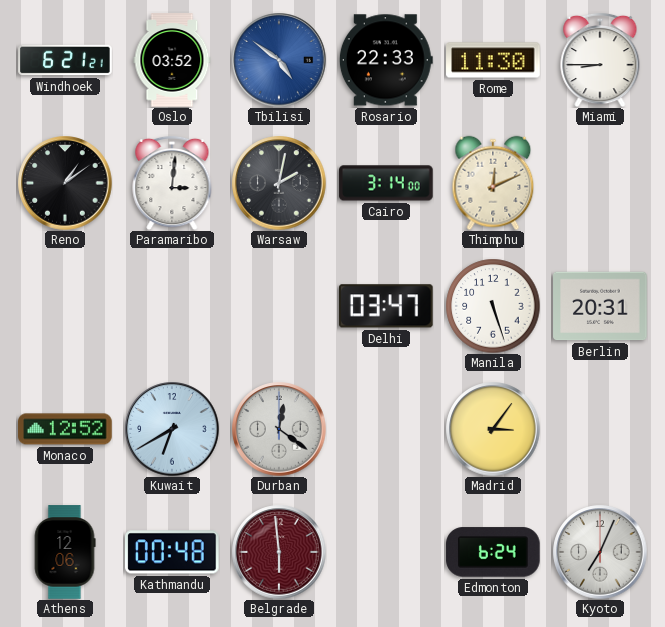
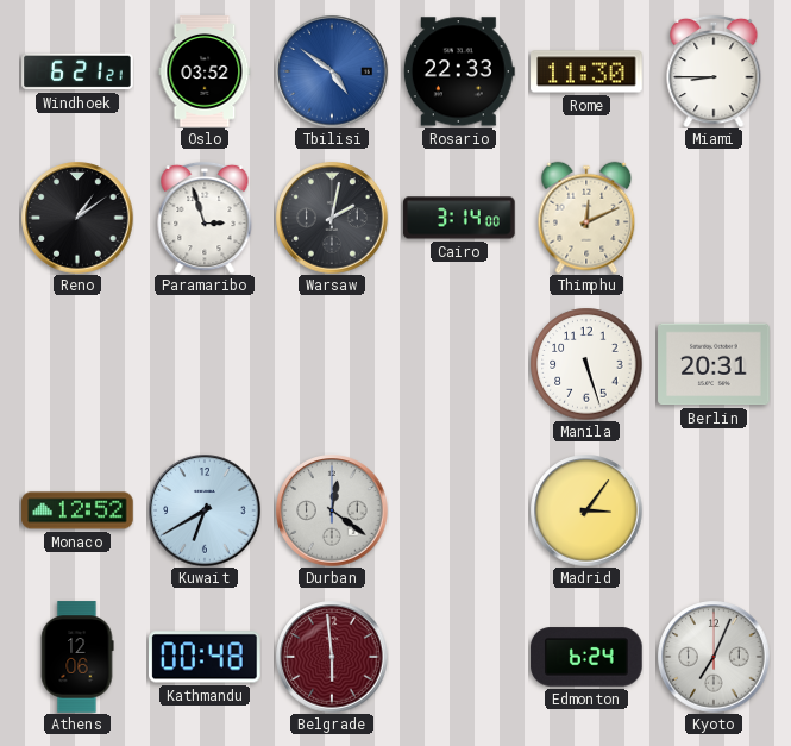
Paramaribo: 3:01 -> 2:57 (205, 218)
Delhi: 03:47 -> none (386, 306)
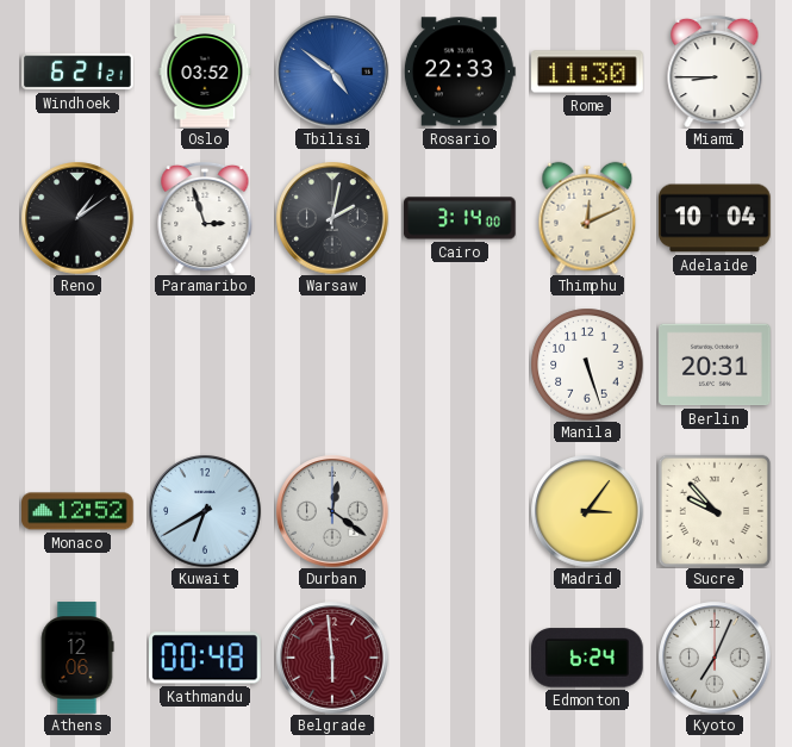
Adelaide: none -> 10:04 (715, 218)
Sucre: none -> 9:53 (715, 511)
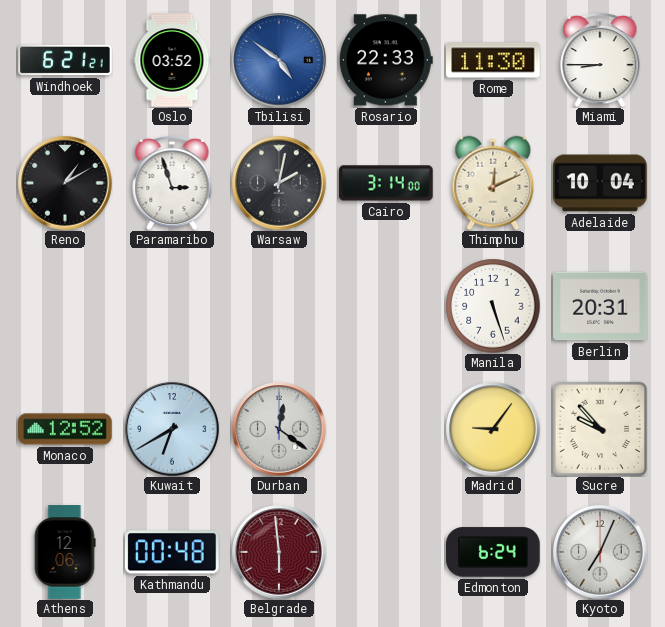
Reno: 1:09 -> 1:10 (65, 183)
Madrid: 3:06 -> 9:06 (493, 429)
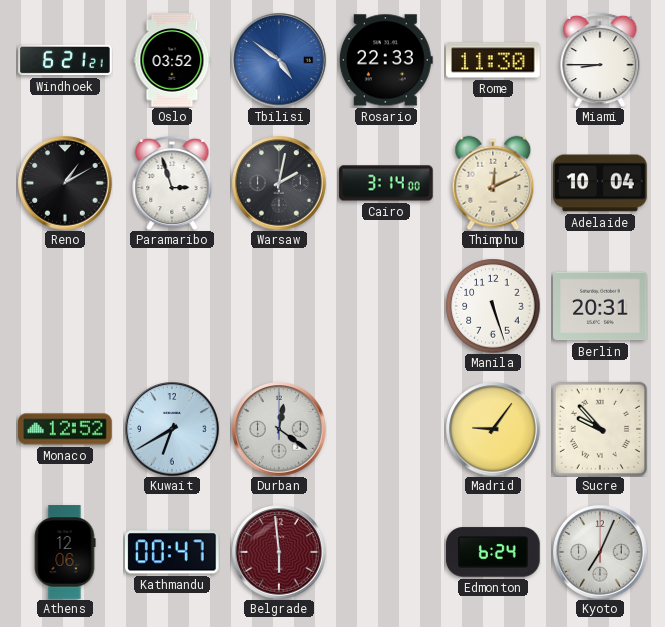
Kathmandu: 00:48 -> 00:47 (173, 552)
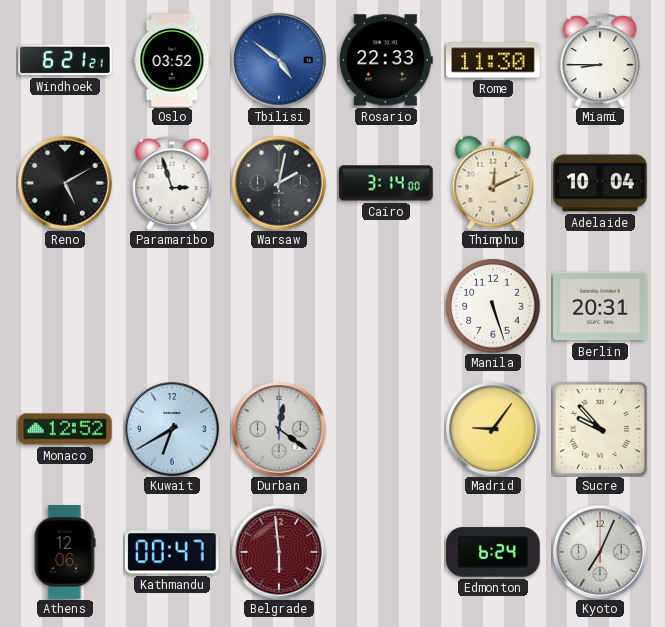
Reno: 1:10 -> 5:10 (65, 183)
